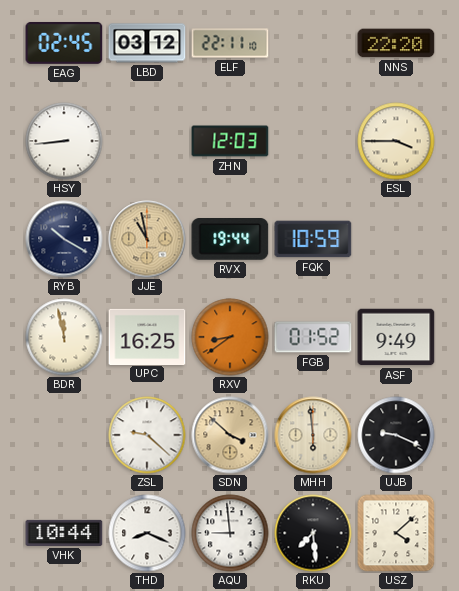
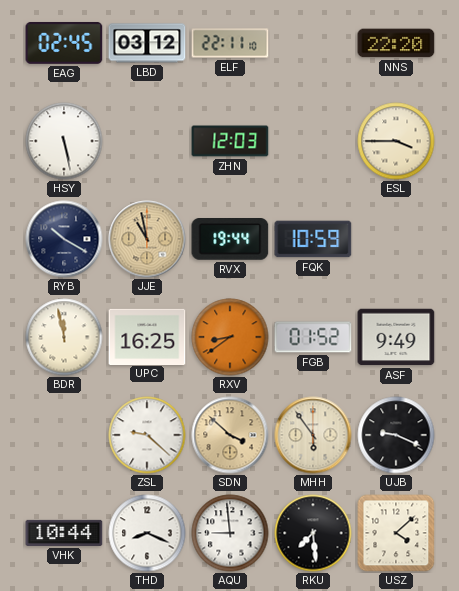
HSY: 8:44 -> 5:28 (64, 141)
MHH: 5:59 -> 5:54 (313, 435)
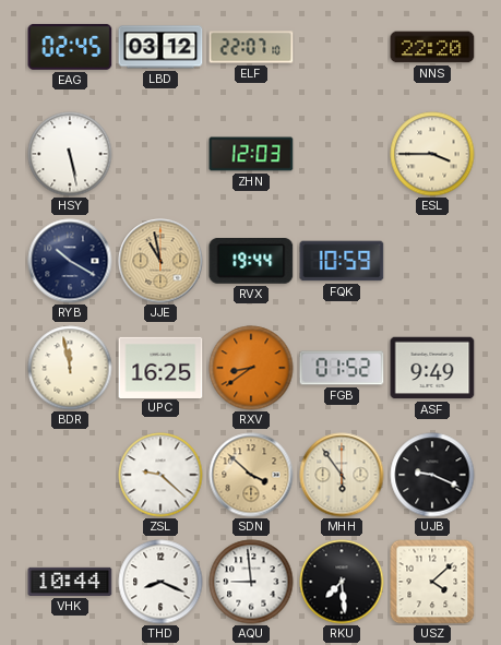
ELF: 22:11 -> 22:07 (251, 47)
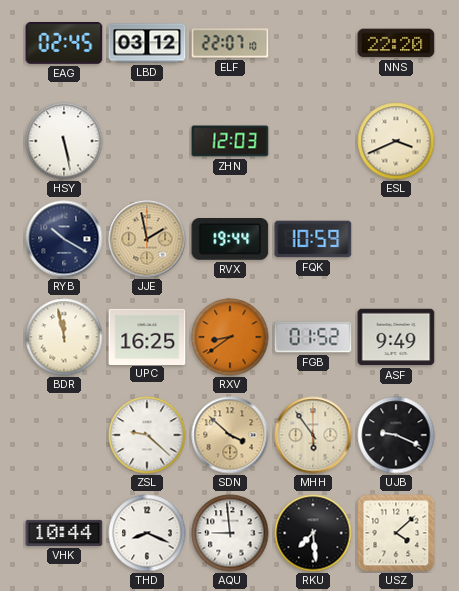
ESL: 3:45 -> 3:41 (396, 141)
JJE: 10:58 -> 1:58 (147, 239)
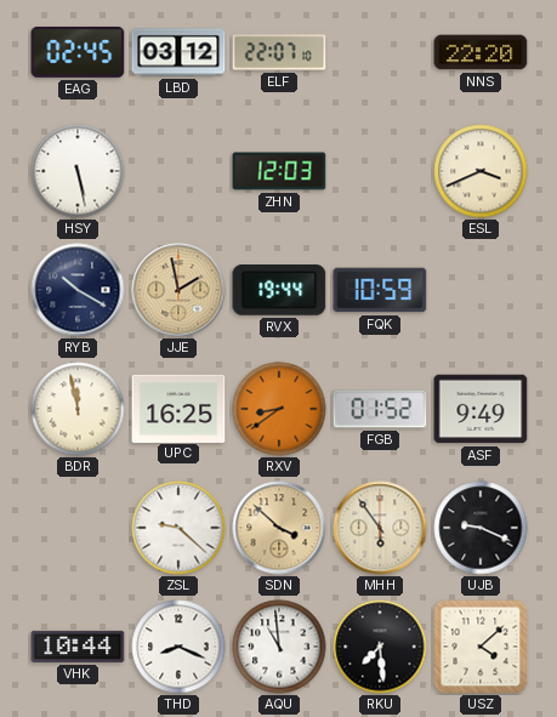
AQU: 8:59 -> 10:59 (279, 647)
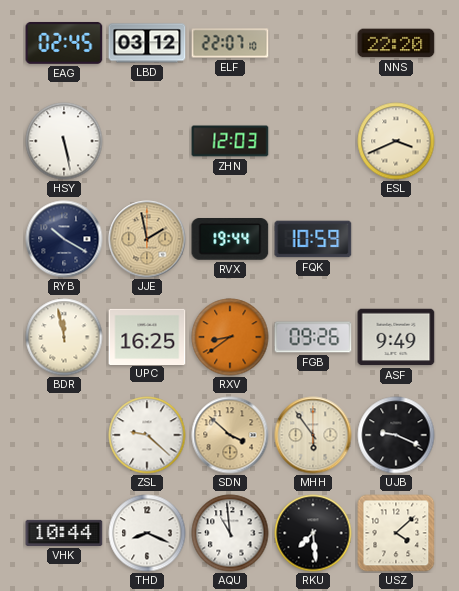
FGB: 01:52 -> 09:26 (313, 337)
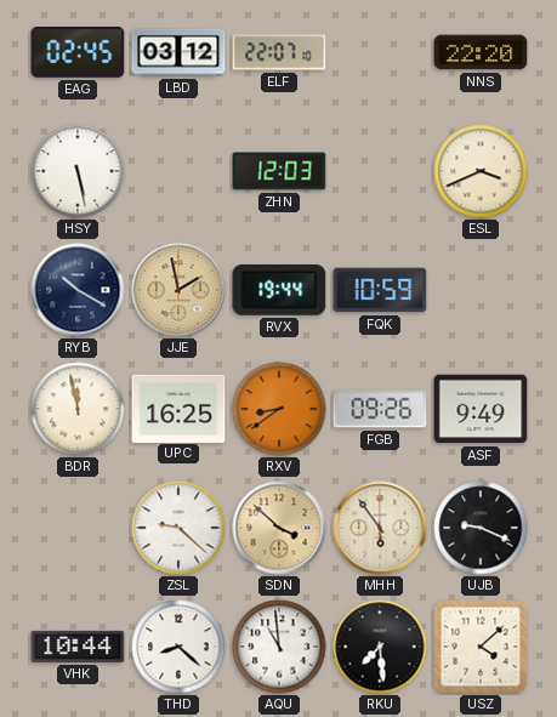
THD: 8:19 -> 8:22 (178, 647)
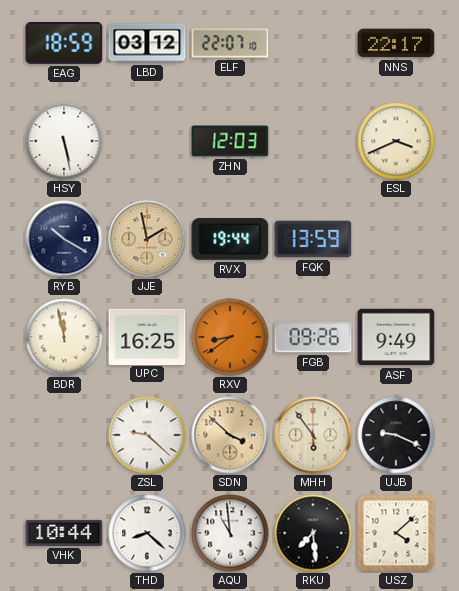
EAG: 02:45 -> 18:59 (64, 43)
NNS: 22:20 -> 22:17 (396, 43)
FQK: 10:59 -> 13:59 (313, 239)
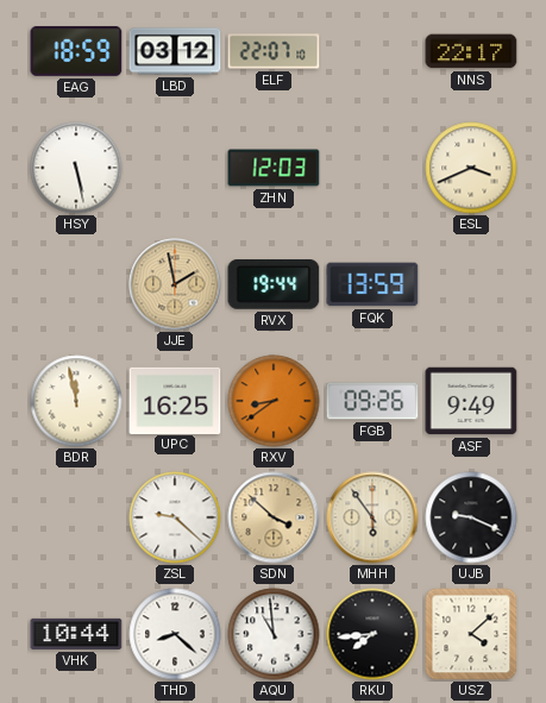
RYB: 10:20 -> none (64, 239)
RKU: 7:29 -> 7:44 (372, 634)
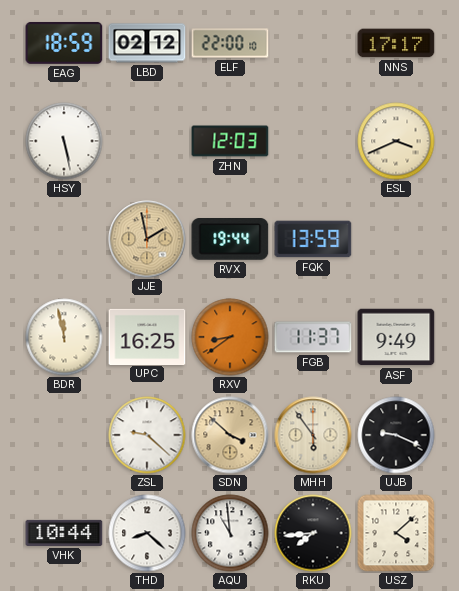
LBD: 03:12 -> 02:12 (147, 43)
ELF: 22:07 -> 22:00 (230, 43)
NNS: 22:17 -> 17:17 (396, 43)
FGB: 09:26 -> 11:37 (313, 337)
